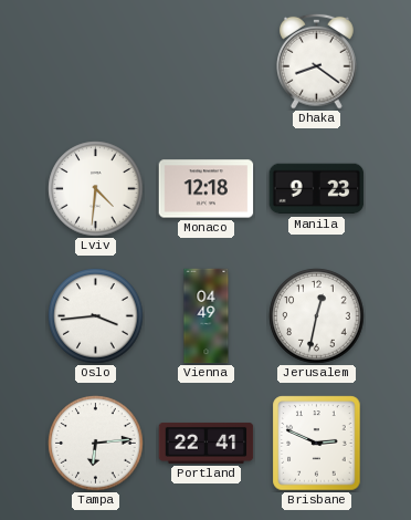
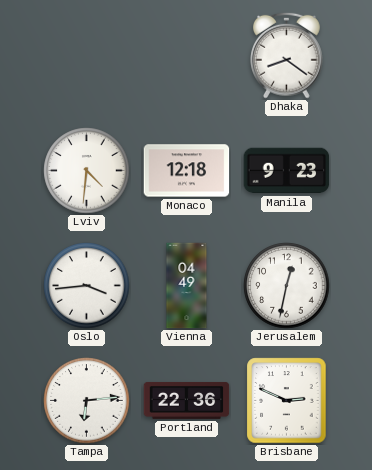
Portland: 22:41 -> 22:36 (187, 400)
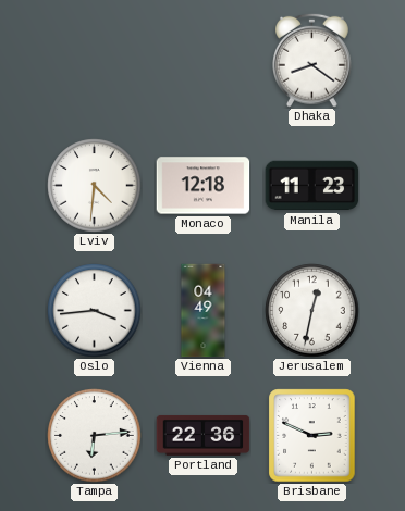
Manila: 9:23 -> 11:23 (312, 186)
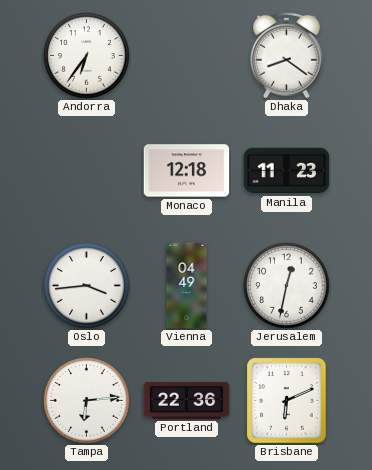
Andorra: none -> 6:36 (87, 56)
Lviv: 4:31 -> none (95, 186)
Brisbane: 2:49 -> 6:11 (287, 401)
